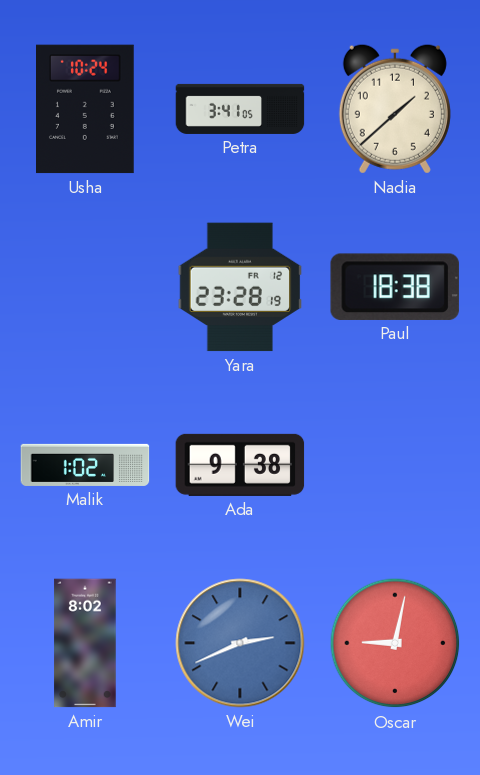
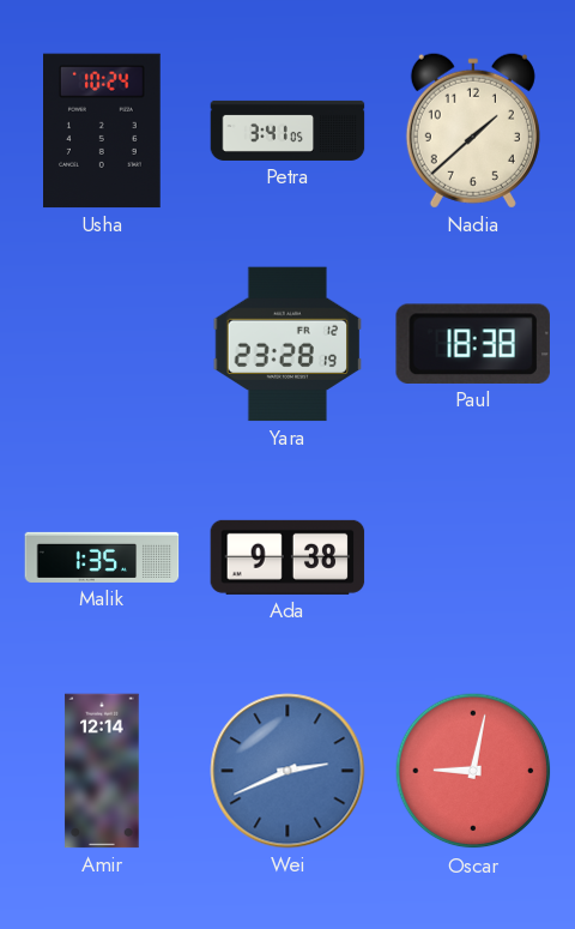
Malik: 1:02 -> 1:35 (102, 557)
Amir: 8:02 -> 12:14 (102, 771)
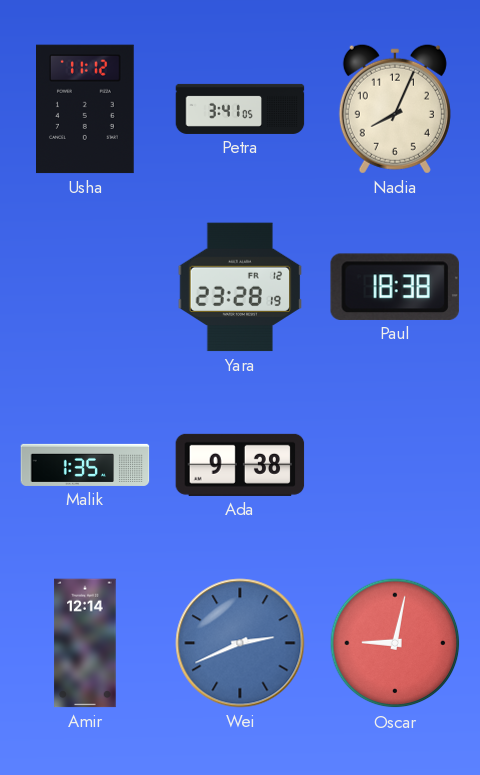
Usha: 10:24 -> 11:12 (86, 109)
Nadia: 1:38 -> 8:04 (395, 109)
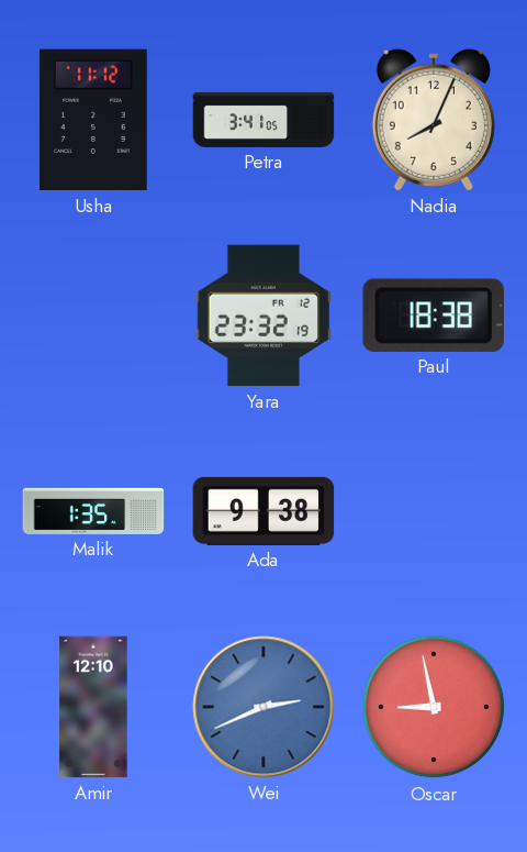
Yara: 23:28 -> 23:32 (263, 316)
Amir: 12:14 -> 12:10 (93, 707)
Oscar: 9:02 -> 8:58 (434, 707)
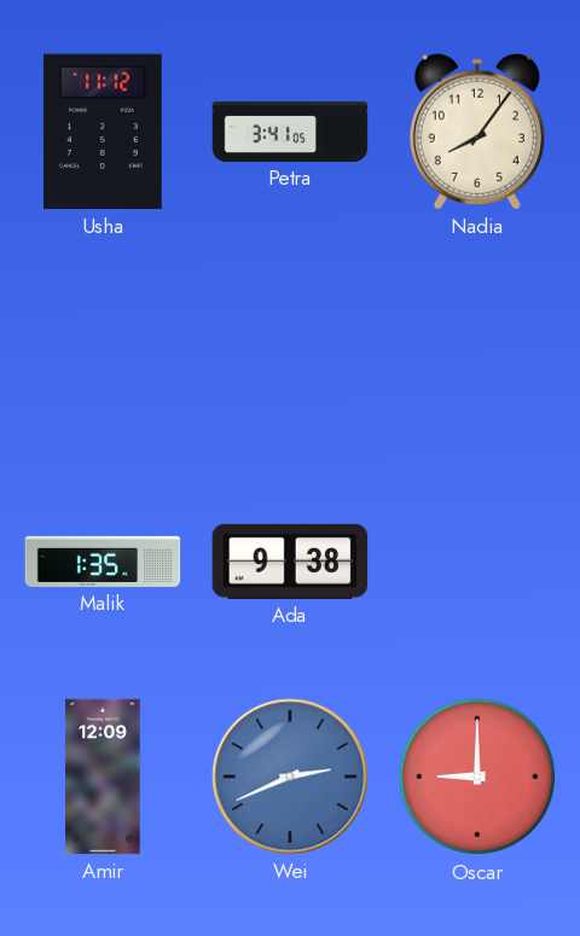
Nadia: 8:04 -> 8:06 (477, 132)
Yara: 23:32 -> none (263, 316)
Paul: 18:38 -> none (434, 316)
Amir: 12:10 -> 12:09 (103, 777)
Oscar: 8:58 -> 9:00 (477, 777)
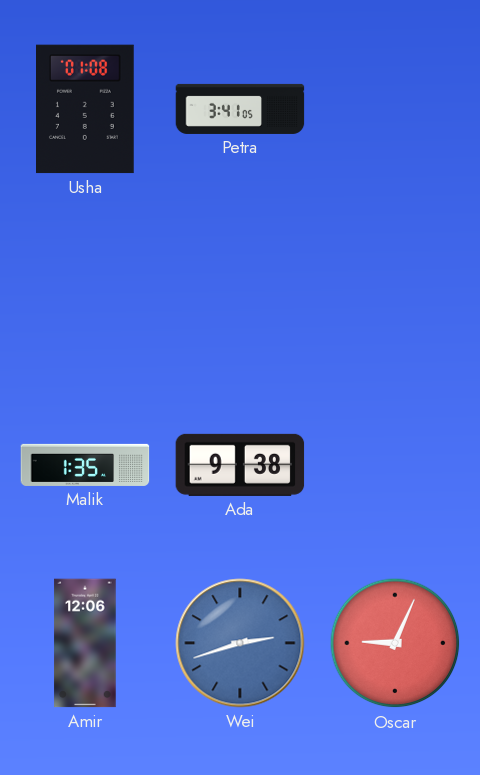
Usha: 11:12 -> 01:08 (86, 109)
Nadia: 8:06 -> none (477, 132)
Amir: 12:09 -> 12:06 (85, 643)
Wei: 2:41 -> 2:42 (240, 643)
Oscar: 9:00 -> 9:04 (395, 643)
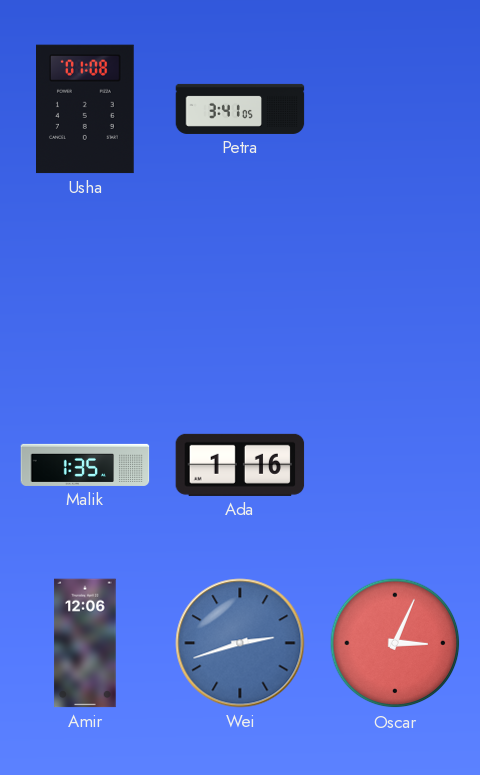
Ada: 9:38 -> 1:16 (240, 465)
Oscar: 9:04 -> 3:04 (395, 643)
